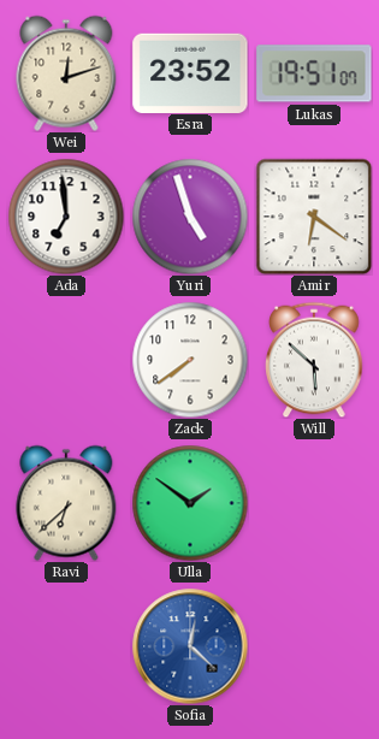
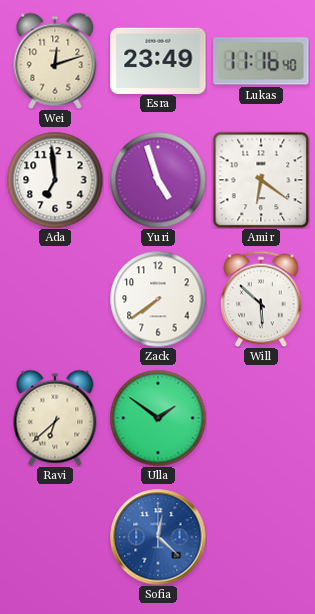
Esra: 23:52 -> 23:49 (158, 60)
Lukas: 19:51 -> 11:16 (261, 61)
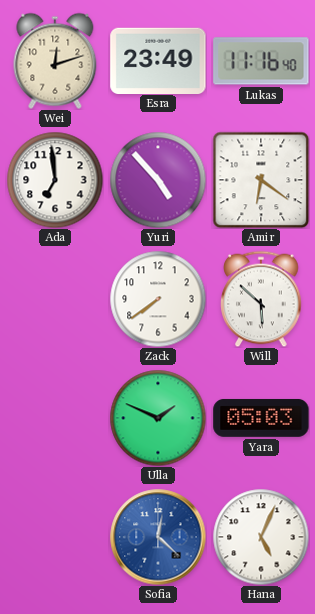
Yuri: 4:57 -> 4:53 (158, 180)
Ravi: 6:38 -> none (55, 418)
Ulla: 1:51 -> 1:49 (158, 418)
Yara: none -> 05:03 (261, 418)
Hana: none -> 5:04 (261, 537)
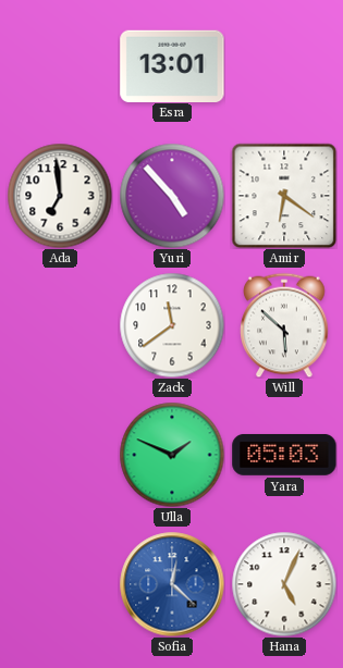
Wei: 12:12 -> none (55, 61)
Esra: 23:49 -> 13:01 (172, 65)
Lukas: 11:16 -> none (261, 61)
Zack: 7:39 -> 11:39 (172, 325)
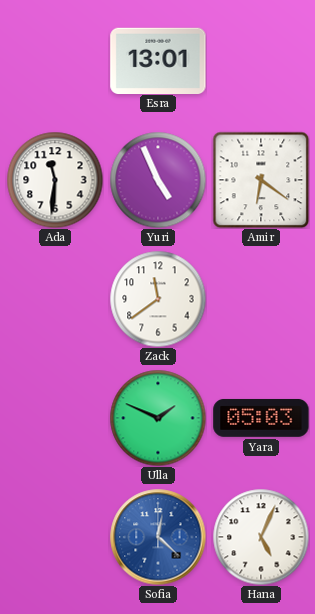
Ada: 6:59 -> 11:31 (55, 180)
Yuri: 4:53 -> 4:56 (158, 180)
Will: 5:52 -> none (284, 325)
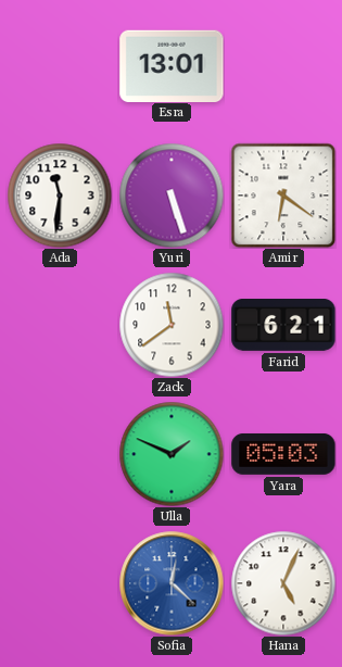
Yuri: 4:56 -> 5:27 (172, 196)
Farid: none -> 6:21 (283, 326)
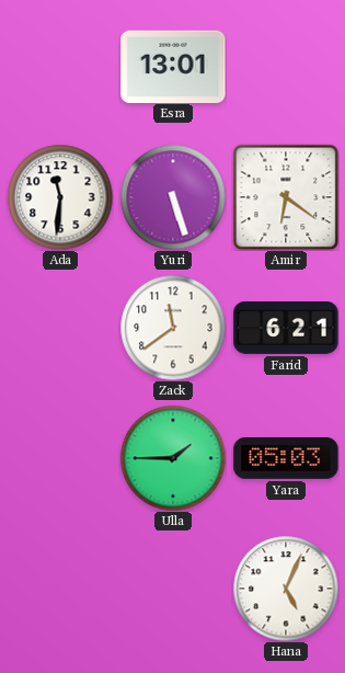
Ulla: 1:49 -> 1:45 (173, 458)
Sofia: 12:22 -> none (172, 583)
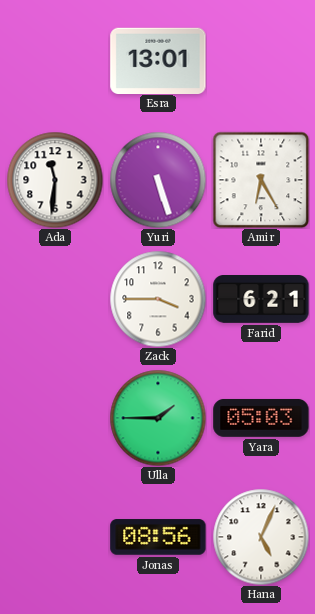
Amir: 6:21 -> 6:25 (261, 180)
Zack: 11:39 -> 3:45 (158, 299)
Jonas: none -> 08:56 (158, 537)
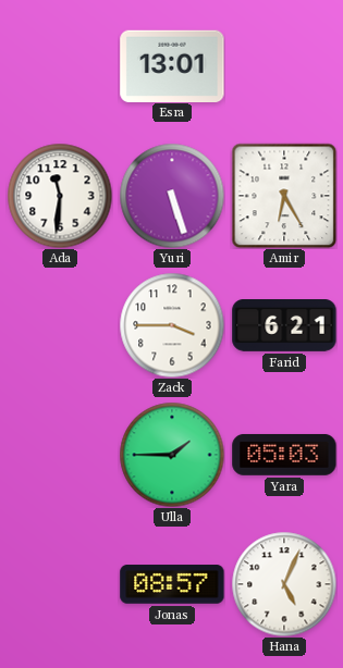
Jonas: 08:56 -> 08:57 (172, 584)
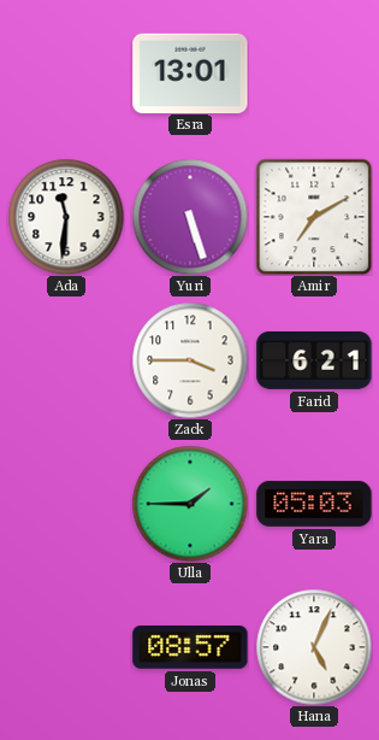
Amir: 6:25 -> 7:10 (314, 217)
